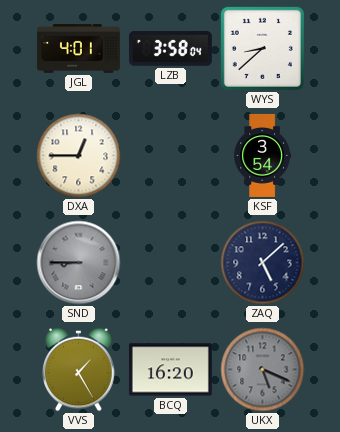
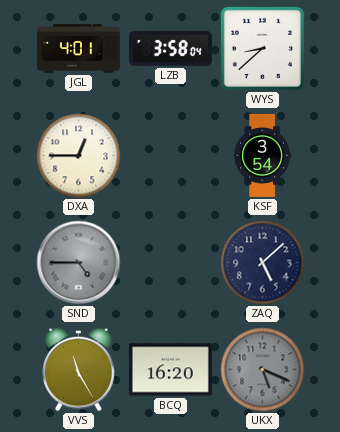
SND: 8:45 -> 4:45 (79, 263)
VVS: 1:25 -> 11:25 (79, 370)
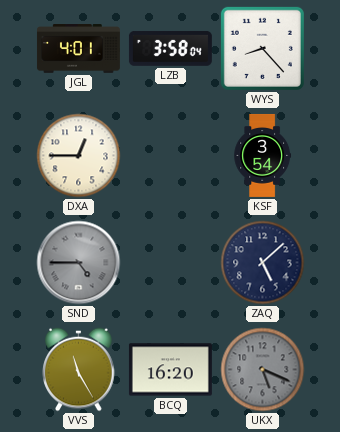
WYS: 8:38 -> 8:23 (262, 48)
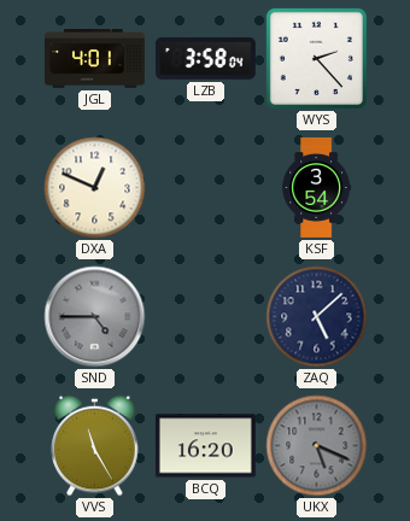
WYS: 8:23 -> 2:23 (316, 58)
DXA: 12:45 -> 12:49 (95, 188)
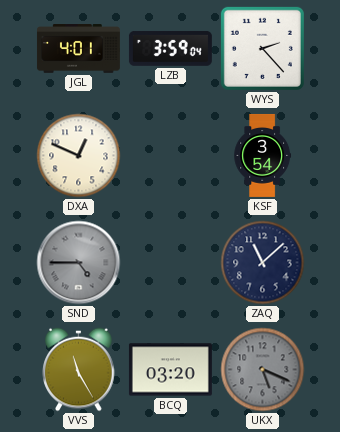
LZB: 3:58 -> 3:59 (170, 48)
ZAQ: 5:08 -> 11:08 (263, 263)
BCQ: 16:20 -> 03:20 (170, 370)
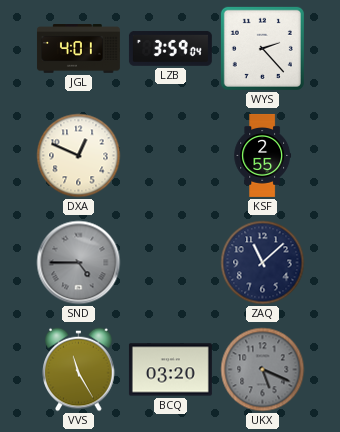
KSF: 3:54 -> 2:55 (263, 155)
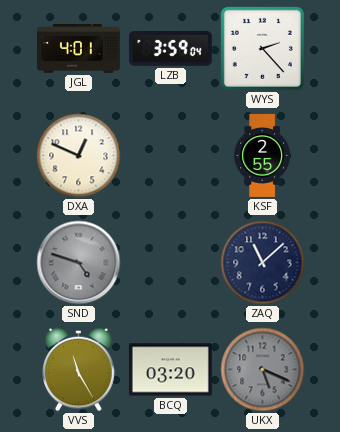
SND: 4:45 -> 4:48 (79, 263)
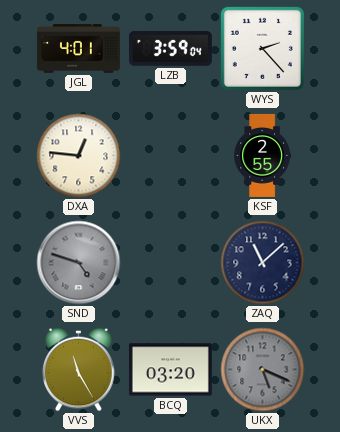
DXA: 12:49 -> 12:46 (79, 156)
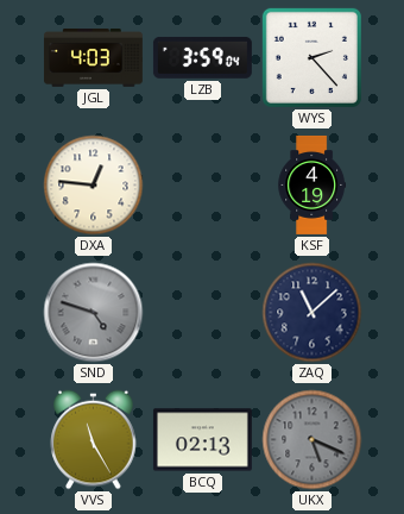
JGL: 4:01 -> 4:03 (93, 58)
KSF: 2:55 -> 4:19 (313, 184)
BCQ: 03:20 -> 02:13 (202, 440)
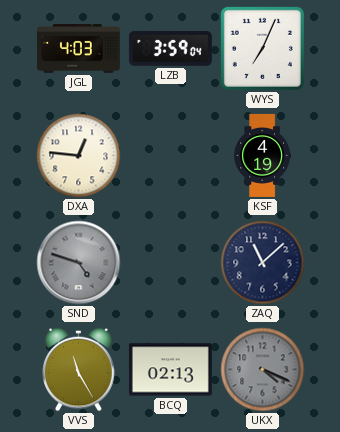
WYS: 2:23 -> 7:04 (262, 48)
UKX: 5:19 -> 4:19 (263, 370)
